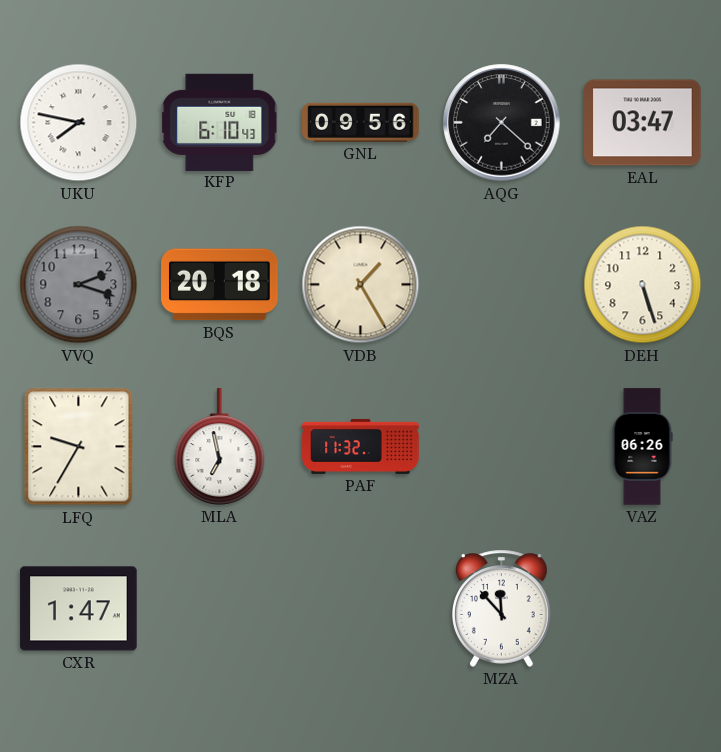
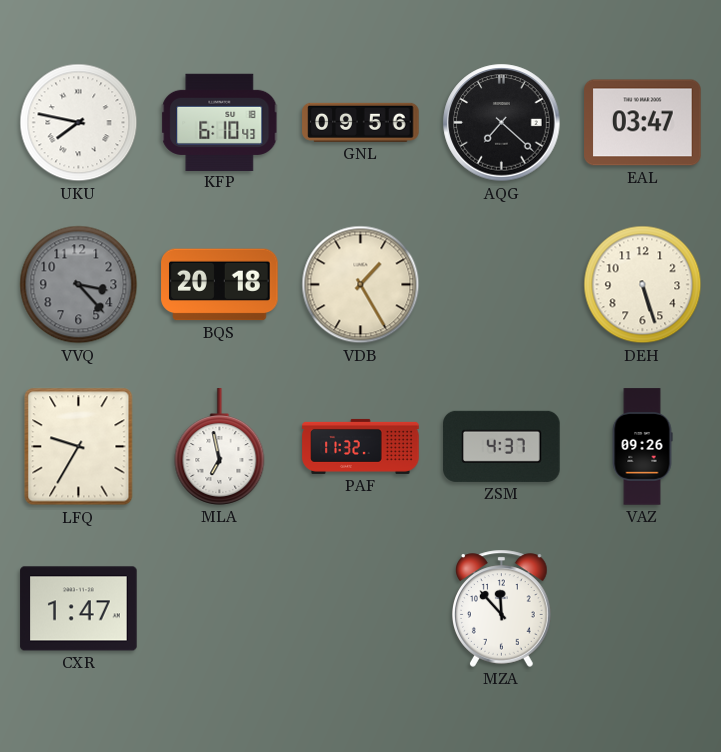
VVQ: 2:18 -> 3:23 (79, 285)
ZSM: none -> 4:37 (502, 446)
VAZ: 06:26 -> 09:26 (642, 447)
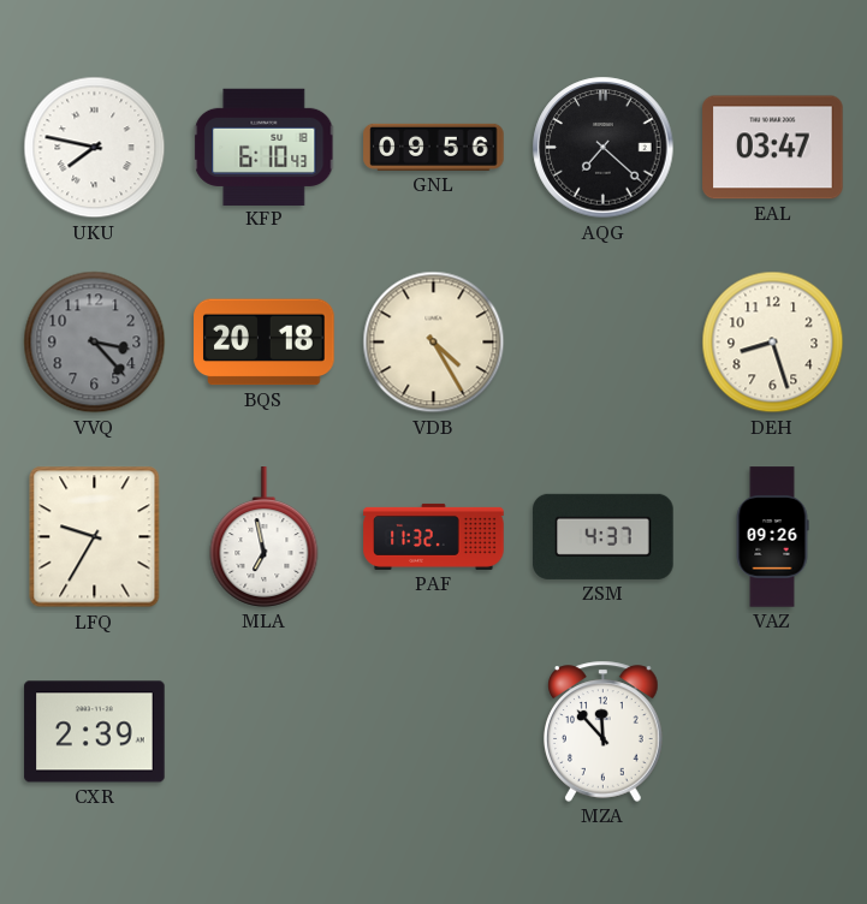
VDB: 1:25 -> 4:25 (434, 343)
DEH: 5:27 -> 8:27 (773, 343)
CXR: 1:47 -> 2:39 (95, 732)
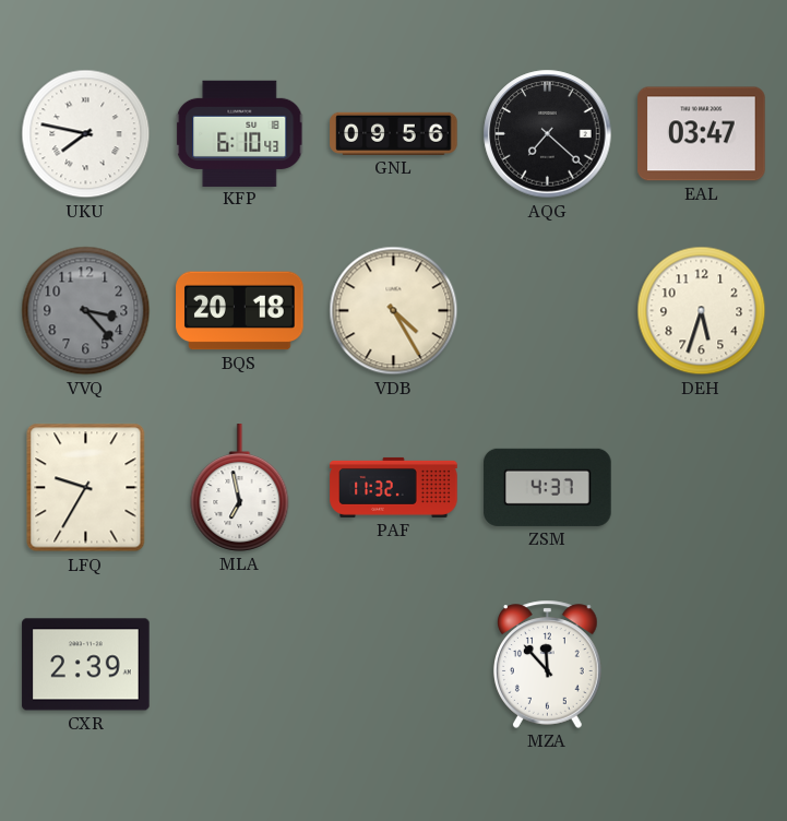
DEH: 8:27 -> 5:33 (702, 311)
VAZ: 09:26 -> none (772, 537)
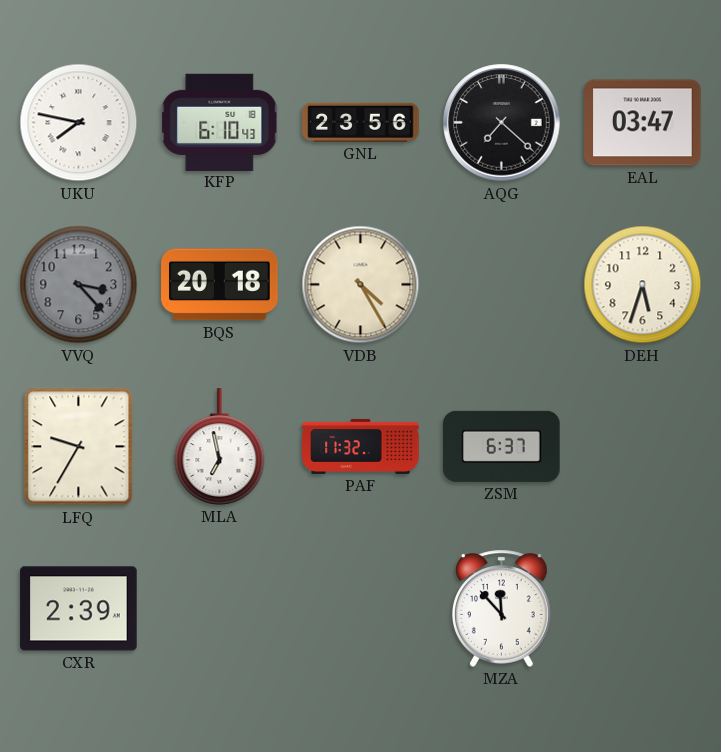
GNL: 09:56 -> 23:56 (361, 122)
ZSM: 4:37 -> 6:37 (502, 446)
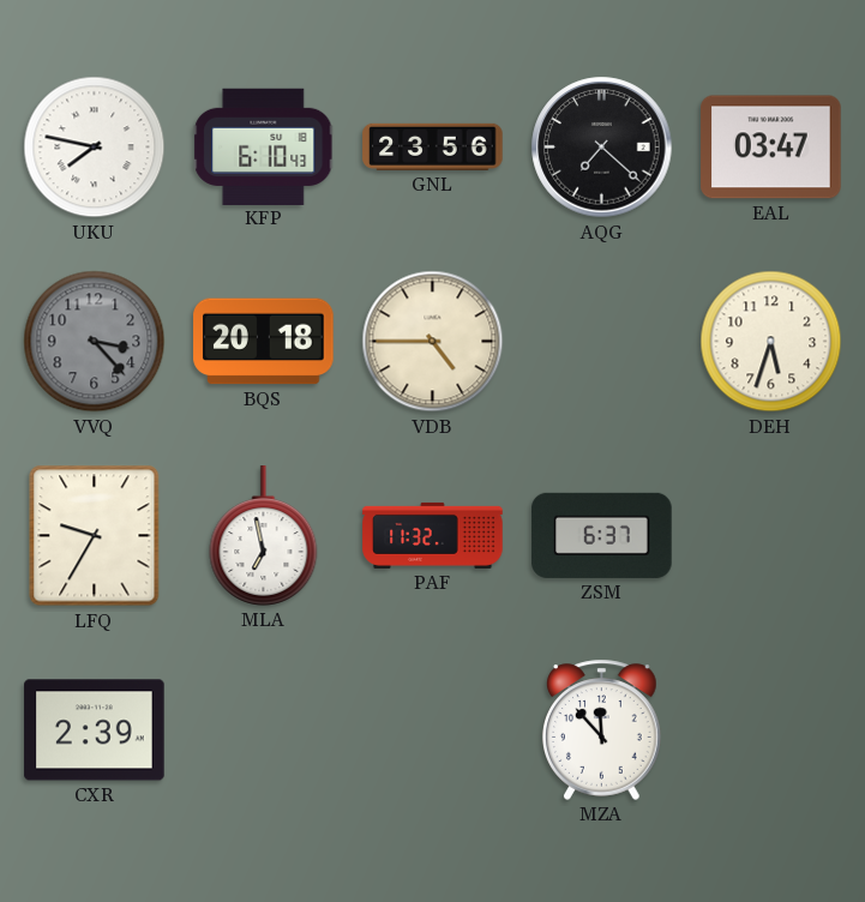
VDB: 4:25 -> 4:45 (433, 342)
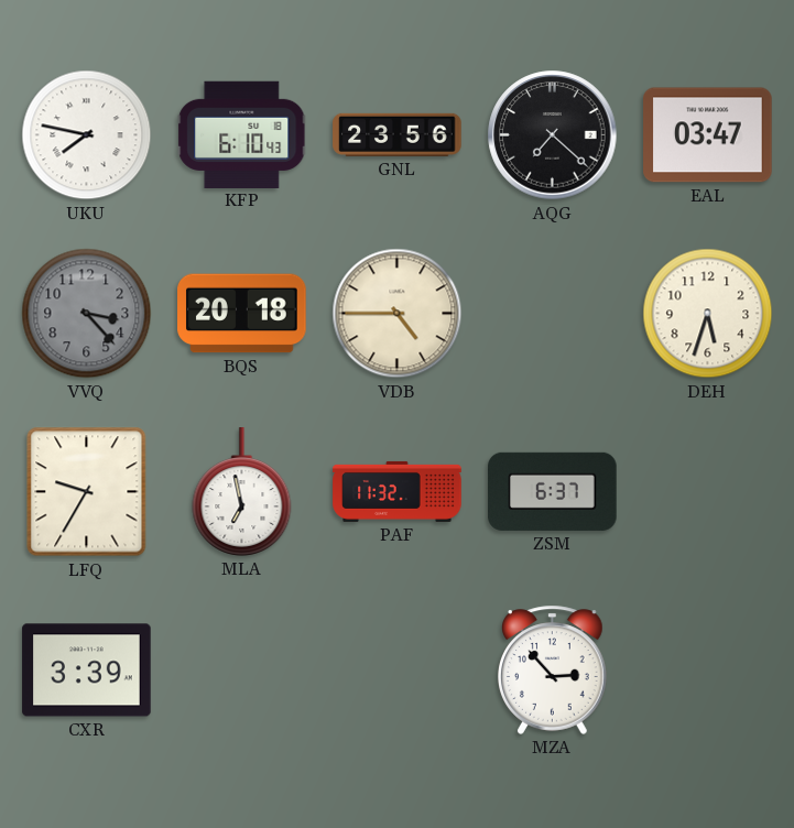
CXR: 2:39 -> 3:39 (87, 671)
MZA: 11:53 -> 2:53 (553, 669)
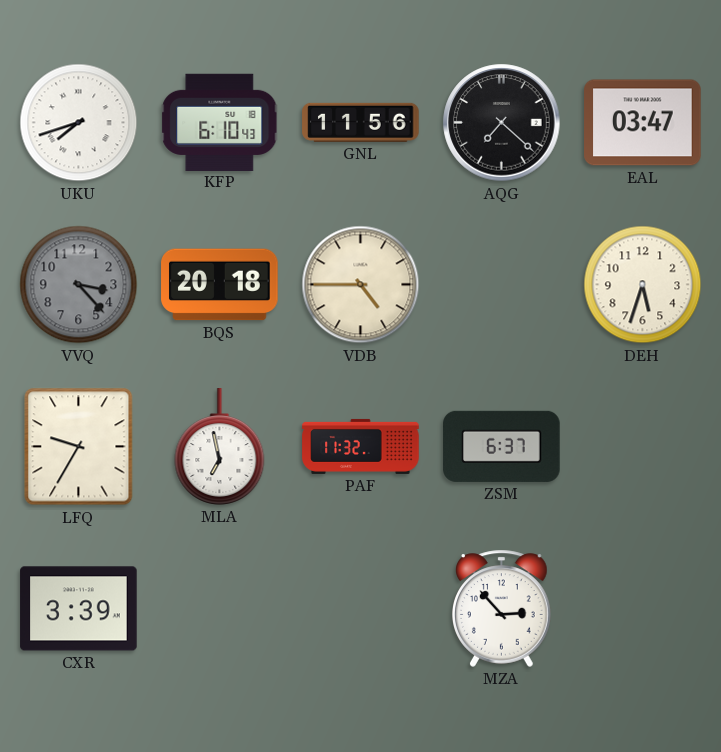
UKU: 7:47 -> 7:42 (79, 123)
GNL: 23:56 -> 11:56 (361, 122)
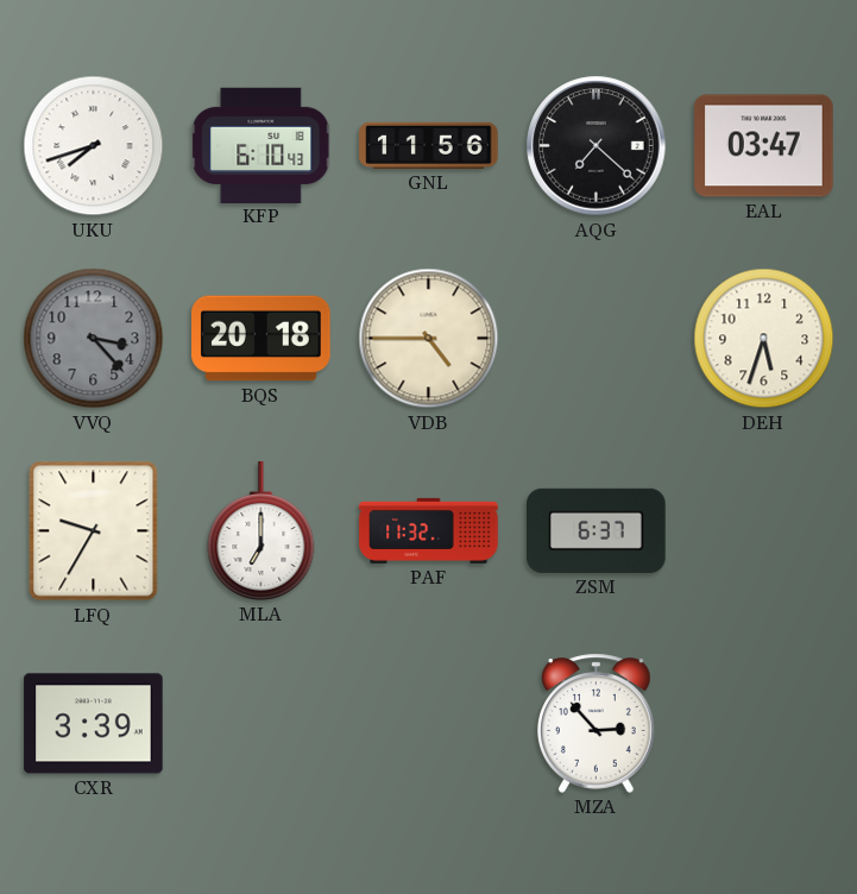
MLA: 6:58 -> 7:00 (261, 531)
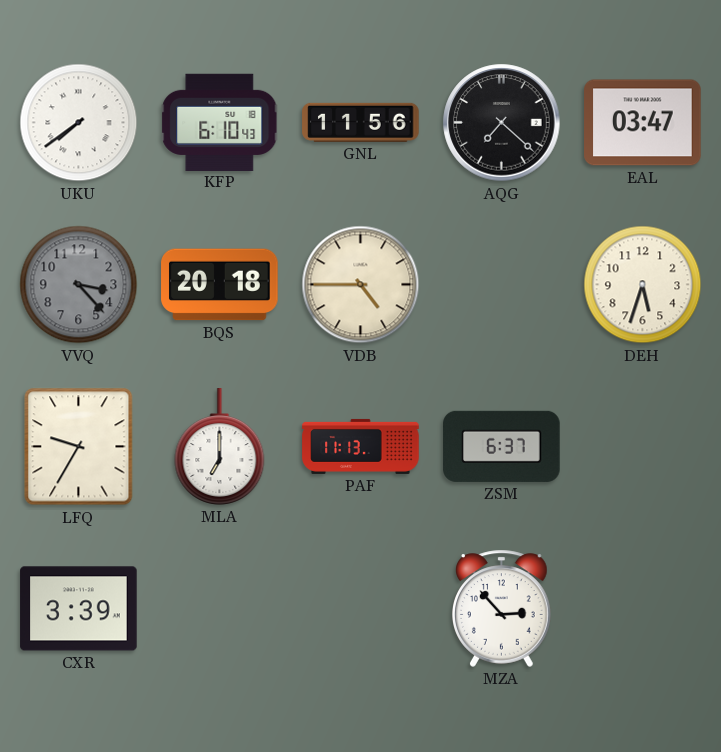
UKU: 7:42 -> 7:39 (79, 123)
PAF: 11:32 -> 11:13 (361, 446)
